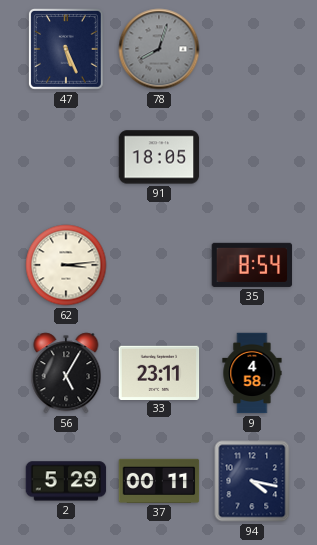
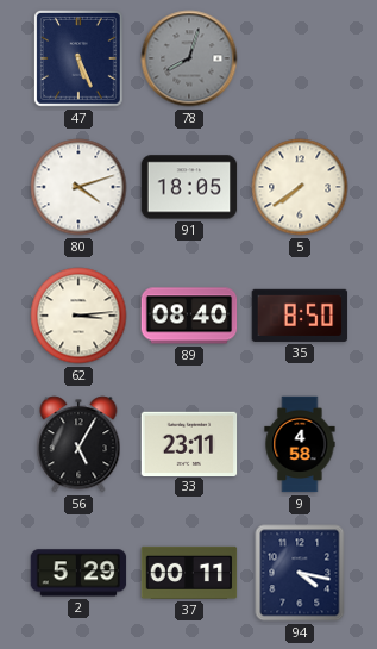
80: none -> 4:12 (78, 187)
5: none -> 7:39 (300, 187)
89: none -> 08:40 (189, 316)
35: 8:54 -> 8:50 (300, 316)
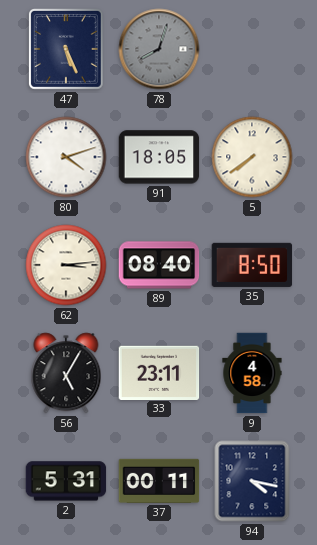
2: 5:29 -> 5:31 (66, 481)
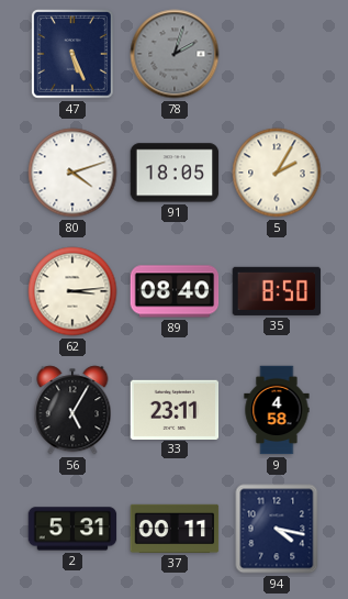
78: 8:03 -> 2:03 (175, 54)
5: 7:39 -> 2:05 (277, 173)
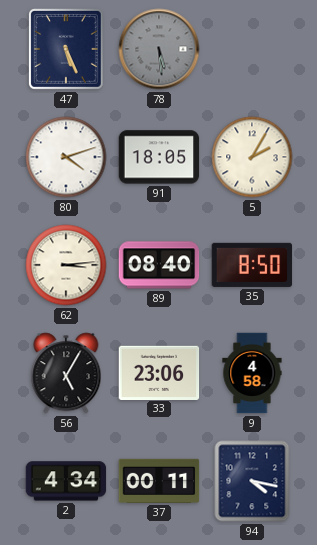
78: 2:03 -> 5:29 (159, 49)
33: 23:11 -> 23:06 (159, 372)
2: 5:31 -> 4:34 (66, 481)
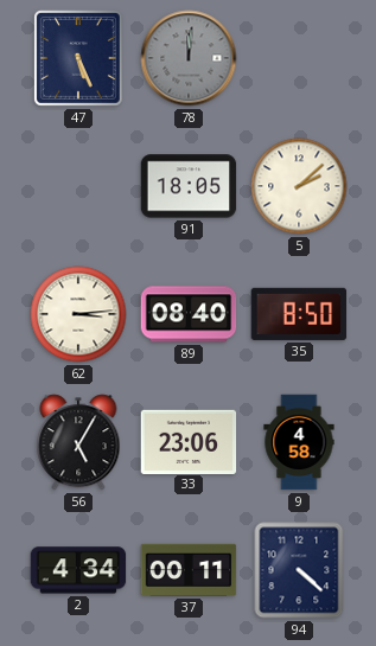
78: 5:29 -> 12:01 (189, 58)
80: 4:12 -> none (66, 157)
5: 2:05 -> 2:08 (299, 186)
94: 4:17 -> 4:22 (299, 570)
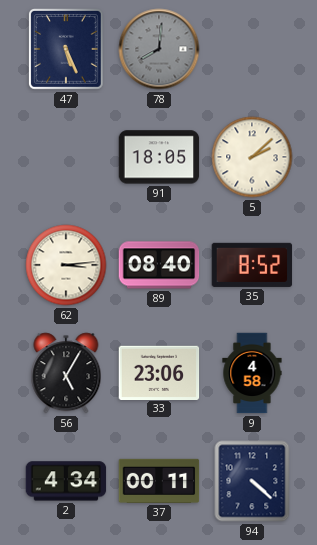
78: 12:01 -> 8:01 (159, 49)
35: 8:50 -> 8:52 (252, 265)
